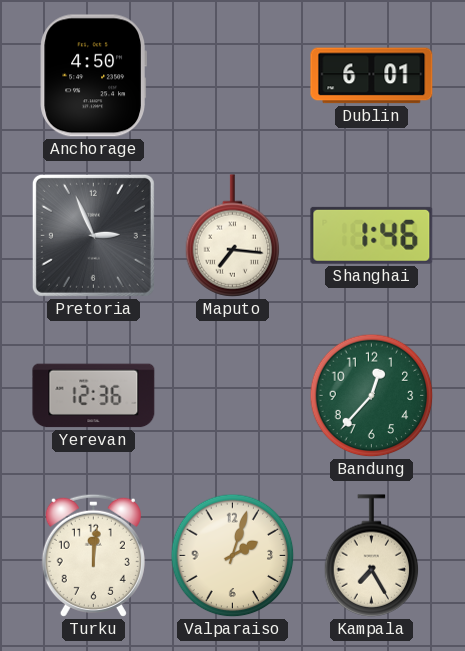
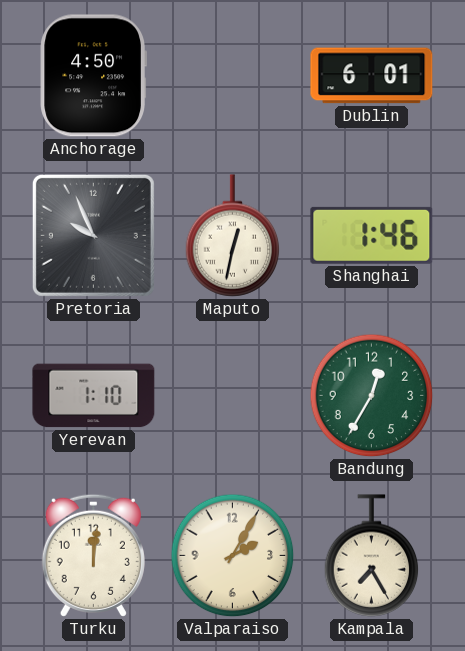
Pretoria: 2:56 -> 9:56 (93, 235)
Maputo: 7:16 -> 12:32 (233, 236)
Yerevan: 12:36 -> 1:10 (94, 396)
Bandung: 12:37 -> 12:35 (372, 396)
Valparaiso: 2:03 -> 2:05 (233, 556)
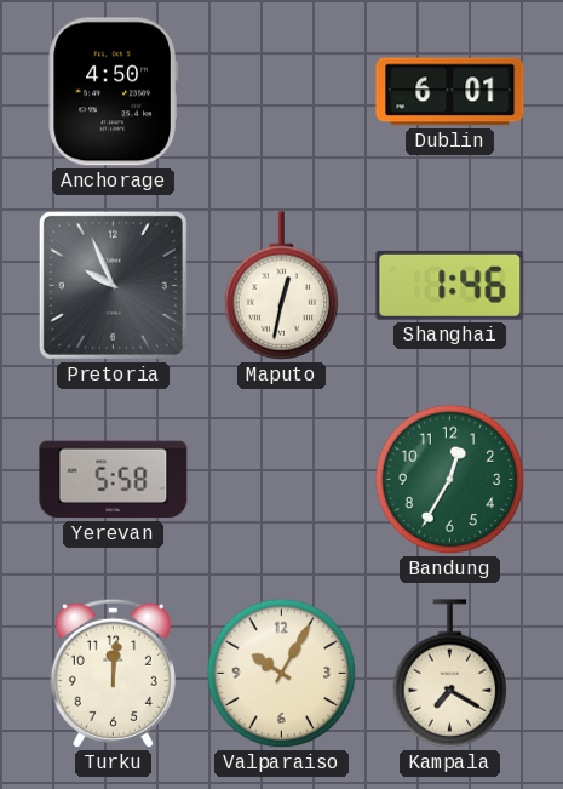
Yerevan: 1:10 -> 5:58 (114, 480)
Valparaiso: 2:05 -> 10:05 (282, 674)
Kampala: 7:25 -> 7:20 (450, 674)
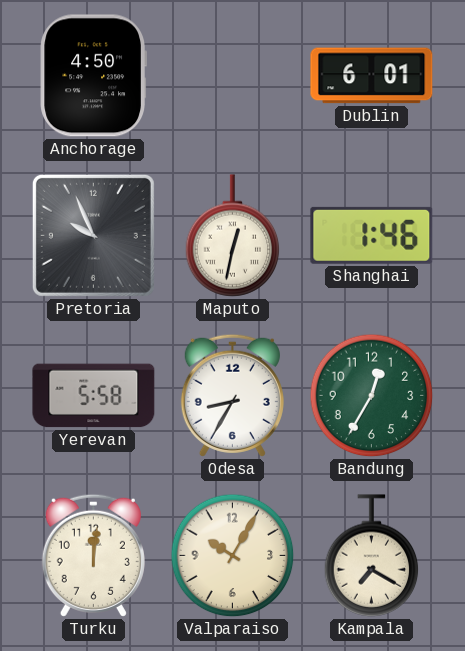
Odesa: none -> 8:35 (232, 395)
